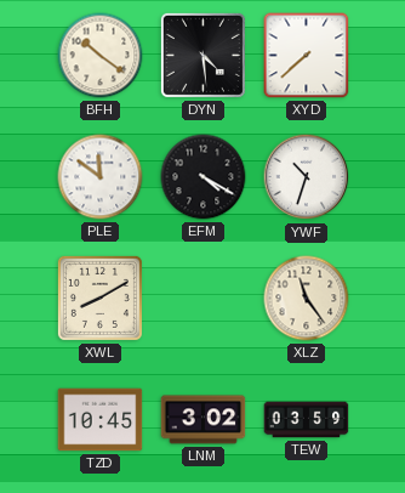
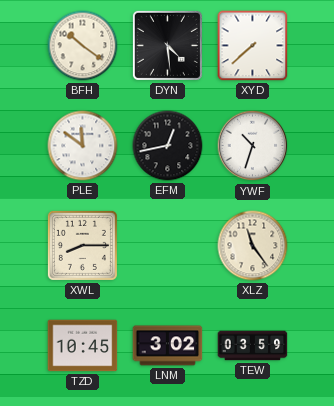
EFM: 4:20 -> 12:43 (168, 146)
XWL: 8:10 -> 8:15 (82, 245)
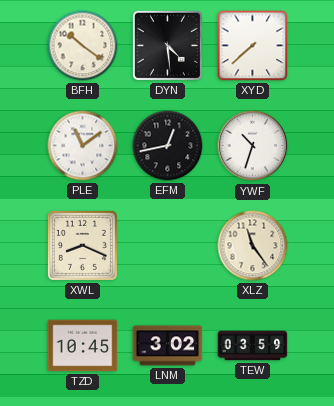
PLE: 11:51 -> 11:09 (83, 146)
XWL: 8:15 -> 8:19 (82, 245)
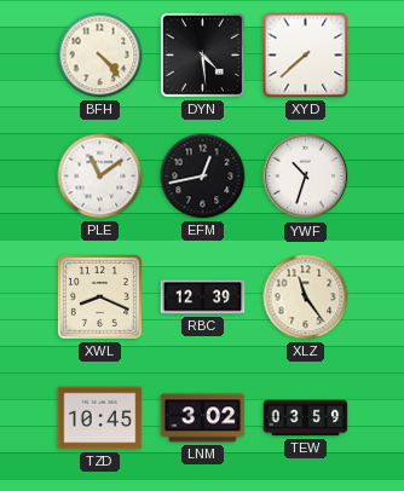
BFH: 10:21 -> 4:23 (100, 56)
RBC: none -> 12:39 (203, 298)
